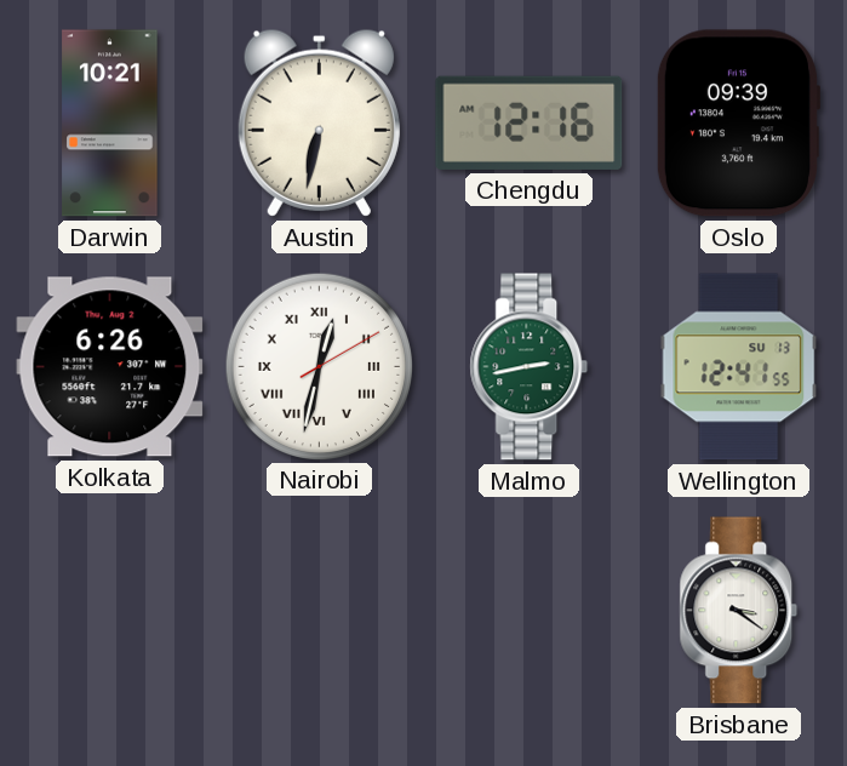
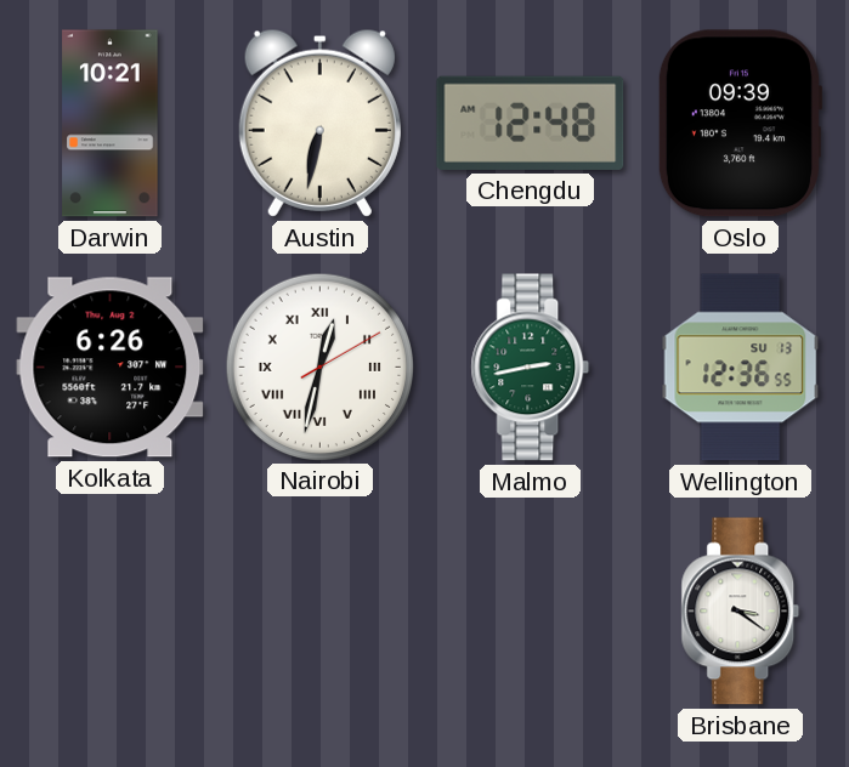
Chengdu: 12:16 -> 12:48 (531, 123)
Wellington: 12:41 -> 12:36 (741, 368)
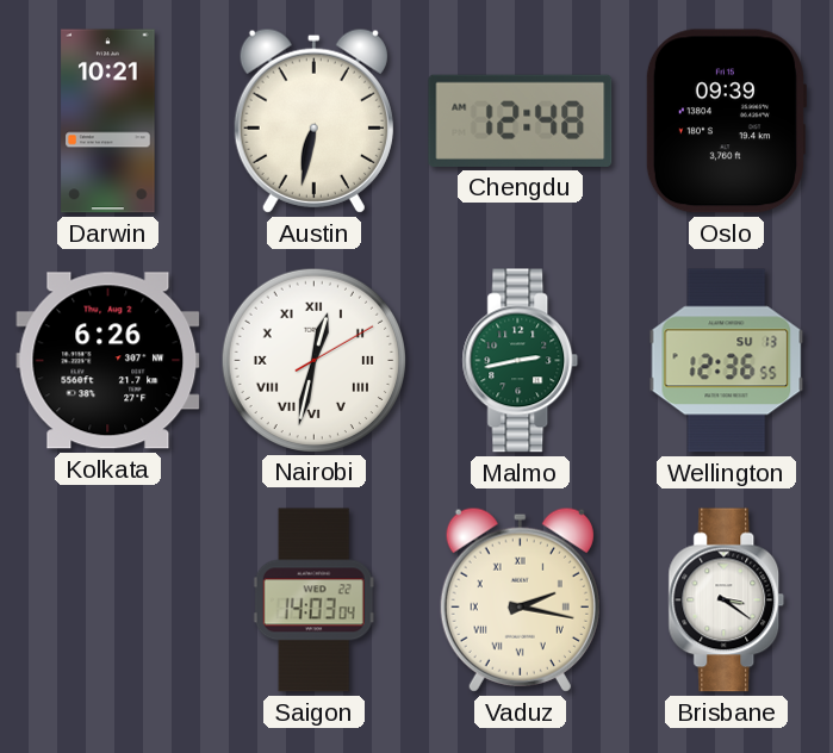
Saigon: none -> 14:03 (313, 600)
Vaduz: none -> 2:17 (520, 599)
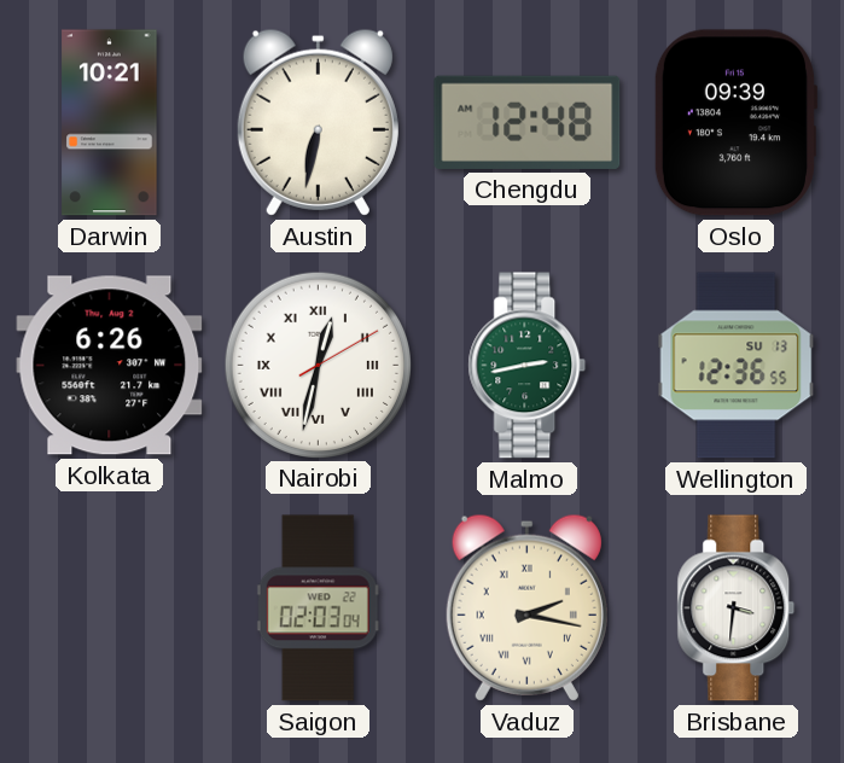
Saigon: 14:03 -> 02:03 (318, 608)
Brisbane: 3:21 -> 3:31 (737, 608)
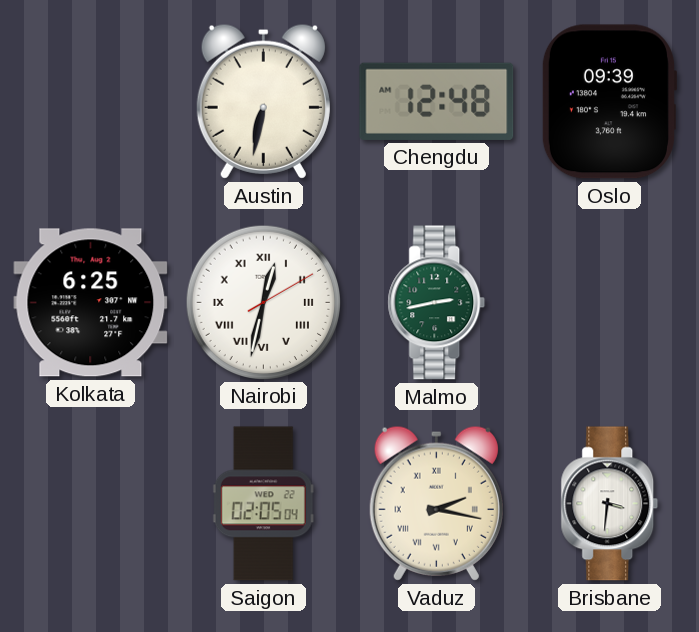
Darwin: 10:21 -> none (110, 123)
Kolkata: 6:26 -> 6:25 (91, 303)
Wellington: 12:36 -> none (737, 366)
Saigon: 02:03 -> 02:05 (263, 504)
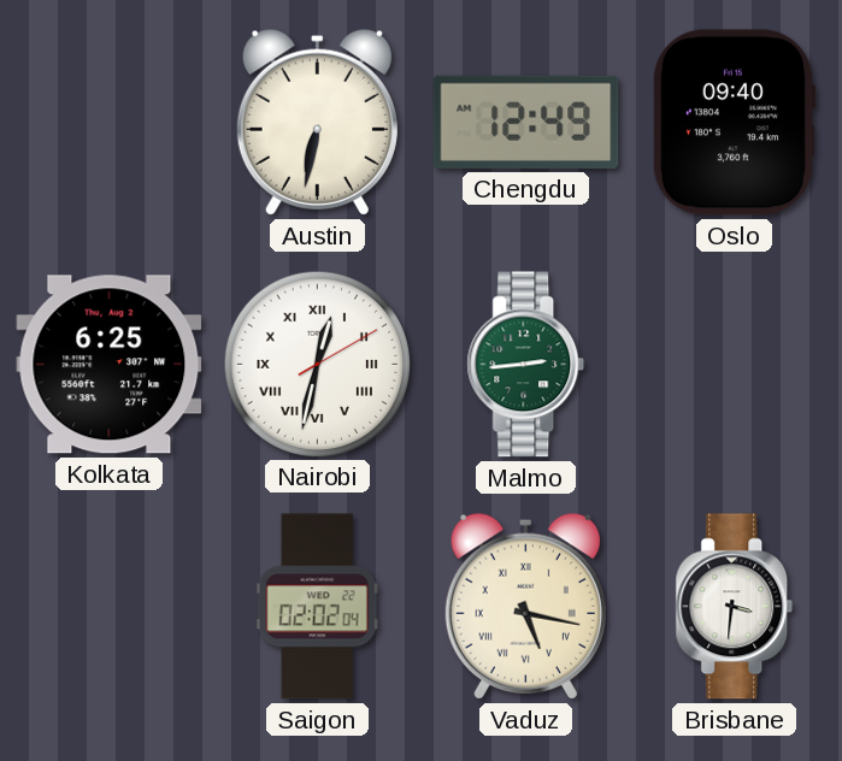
Chengdu: 12:48 -> 12:49 (526, 122)
Oslo: 09:39 -> 09:40 (732, 123)
Malmo: 2:43 -> 2:44 (526, 365)
Saigon: 02:05 -> 02:02 (317, 607)
Vaduz: 2:17 -> 5:17 (525, 606)
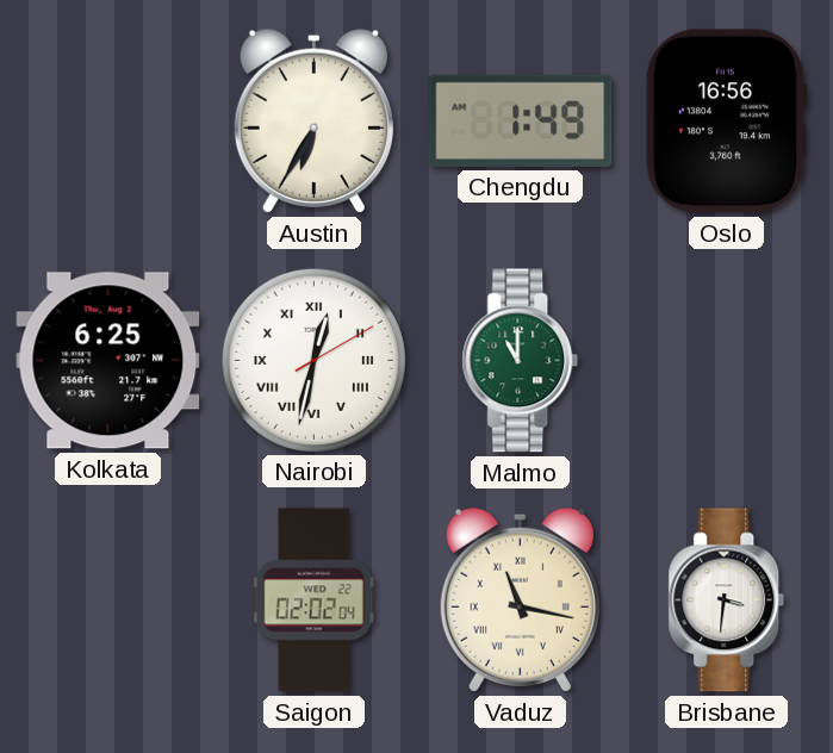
Austin: 6:32 -> 6:35 (313, 120)
Chengdu: 12:49 -> 1:49 (521, 120)
Oslo: 09:40 -> 16:56 (725, 122)
Malmo: 2:44 -> 11:00 (521, 361)
Vaduz: 5:17 -> 11:17 (520, 599)
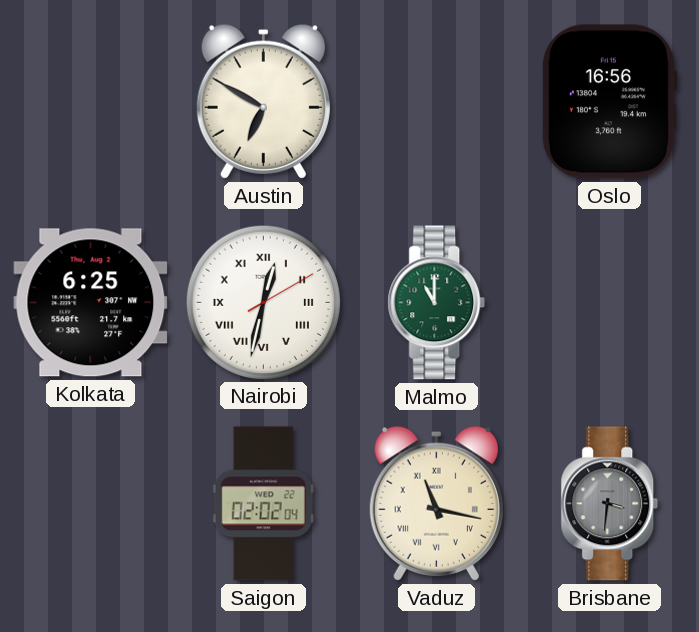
Austin: 6:35 -> 6:50 (263, 101)
Chengdu: 1:49 -> none (521, 120)
Brisbane dial: white -> grey (610, 504)
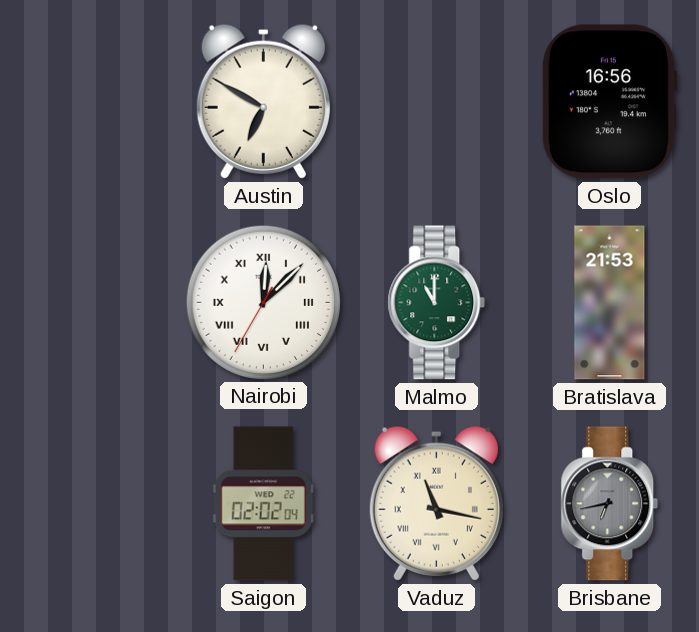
Kolkata: 6:25 -> none (91, 303)
Nairobi: 12:32 -> 12:07 (263, 302)
Bratislava: none -> 21:53 (610, 303)
Brisbane: 3:31 -> 6:43 (610, 504)
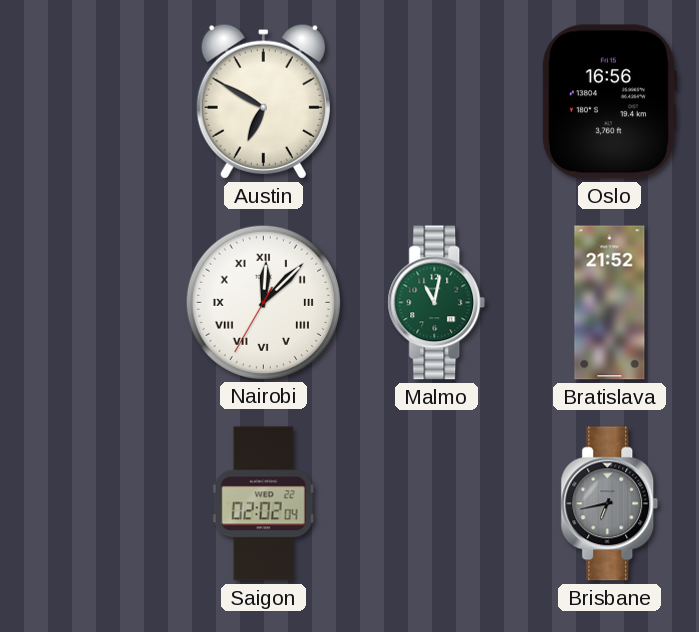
Malmo: 11:00 -> 11:02 (437, 303)
Bratislava: 21:53 -> 21:52 (610, 303)
Vaduz: 11:17 -> none (436, 503)
